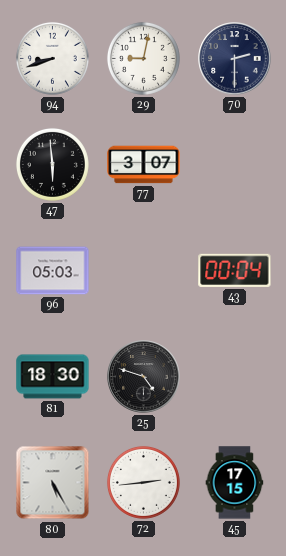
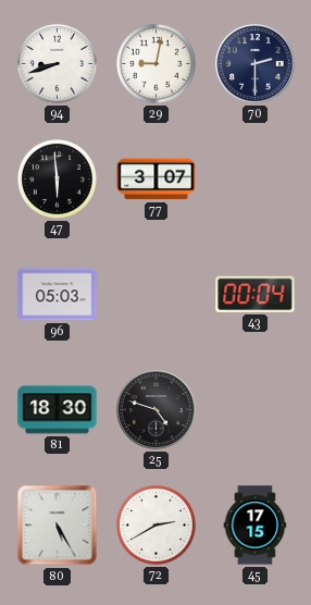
72: 2:44 -> 2:40 (155, 524)
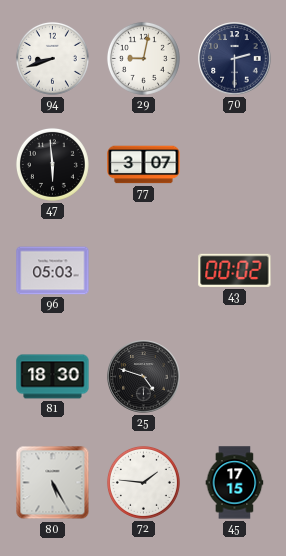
43: 00:04 -> 00:02 (235, 270)
72: 2:40 -> 1:46 (143, 482)
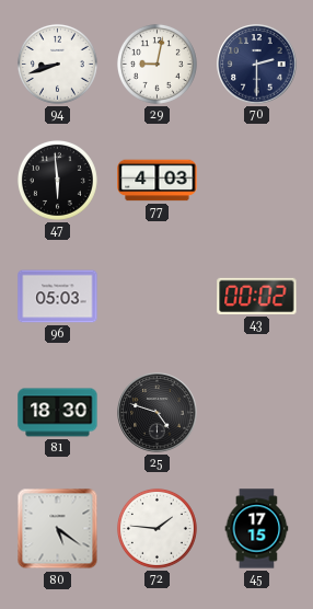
77: 3:07 -> 4:03 (158, 181)
80: 5:25 -> 5:21 (58, 529)
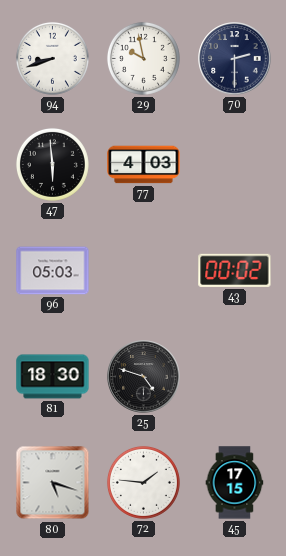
29: 9:02 -> 9:58 (143, 58)
80: 5:21 -> 5:18 (53, 483)
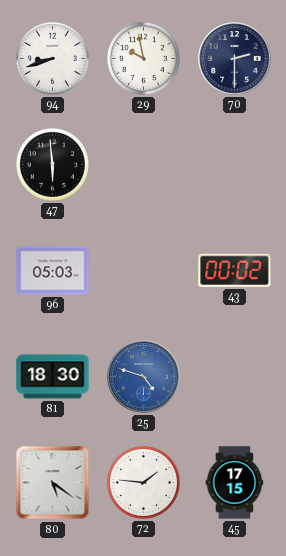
77: 4:03 -> none (144, 165)
25 dial: black -> blue (144, 377)
80: 5:18 -> 5:21 (53, 483)
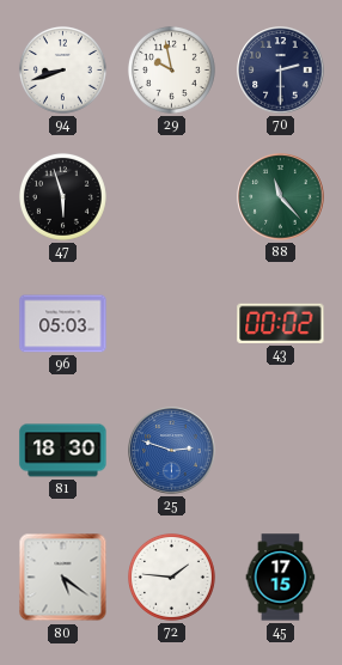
47: 5:59 -> 5:57 (62, 196)
88: none -> 11:23 (281, 197)
25: 4:48 -> 2:48 (172, 451)
